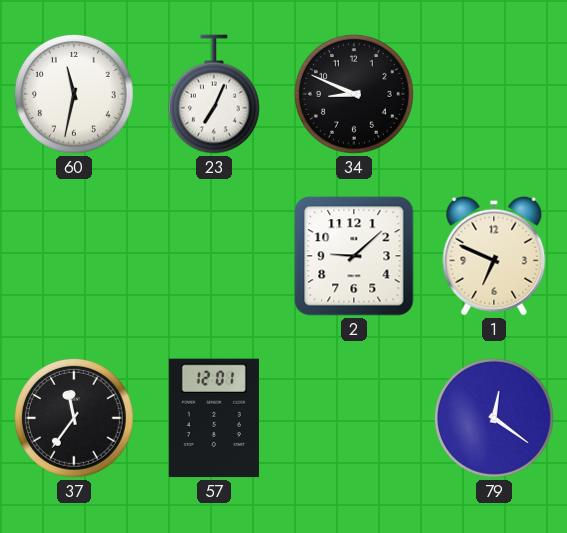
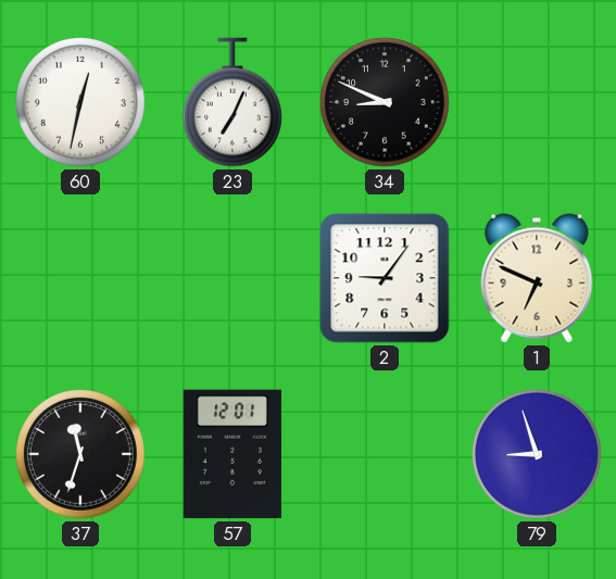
60: 11:32 -> 12:32 (81, 103)
2: 9:08 -> 9:06 (385, 278)
37: 11:36 -> 11:33 (81, 455)
79: 12:21 -> 8:57 (538, 455)
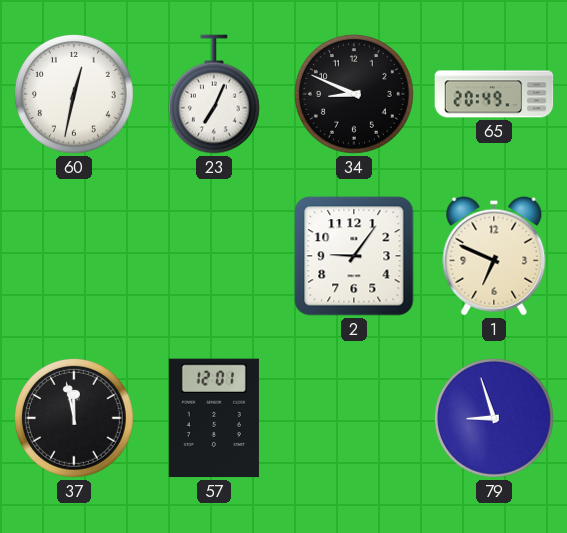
65: none -> 20:49 (494, 94)
37: 11:33 -> 11:58 (75, 419)
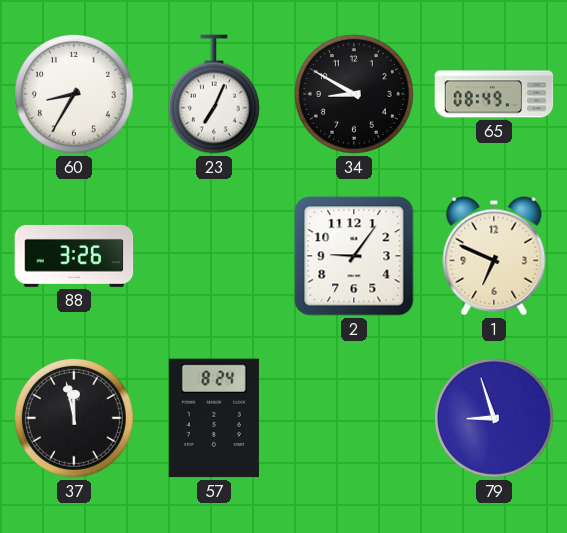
60: 12:32 -> 8:35 (75, 95)
34: 8:49 -> 8:50 (355, 95)
65: 20:49 -> 08:49 (494, 94)
88: none -> 3:26 (74, 256)
57: 12:01 -> 8:24 (214, 418)
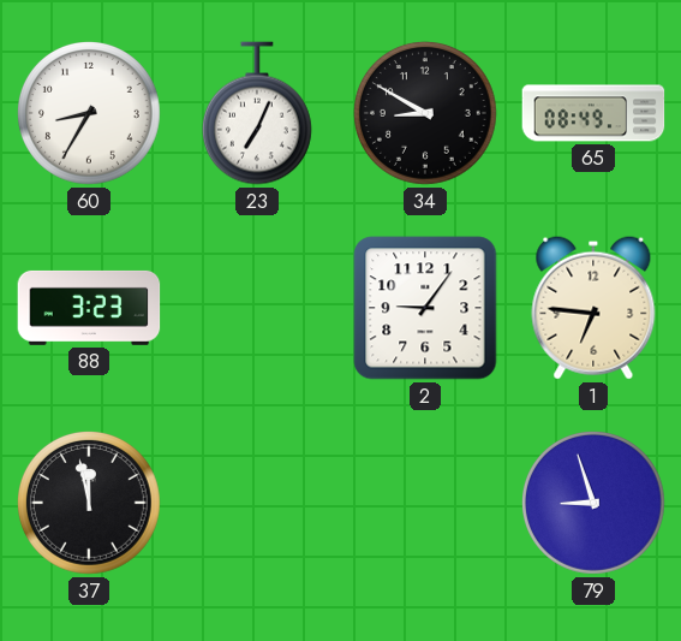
88: 3:26 -> 3:23 (89, 308)
1: 6:49 -> 6:46 (593, 308)
57: 8:24 -> none (214, 418)
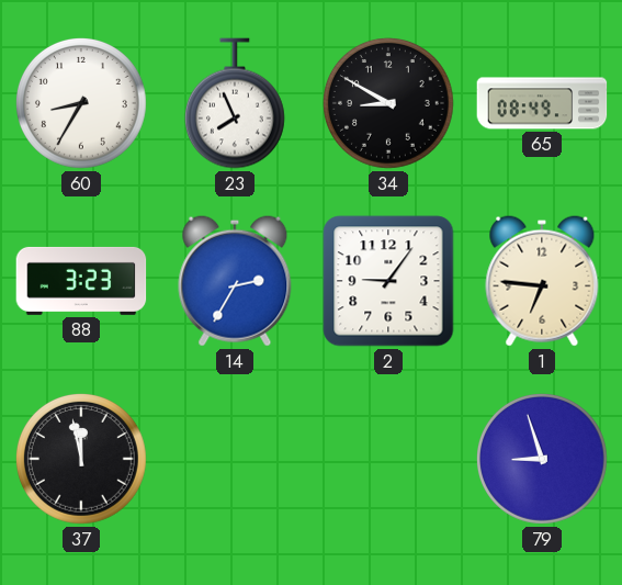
23: 7:04 -> 7:56 (235, 103)
14: none -> 2:35 (235, 281)
